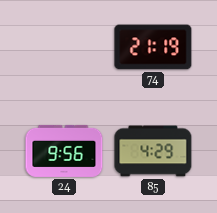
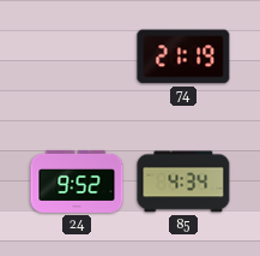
24: 9:56 -> 9:52 (77, 181)
85: 4:29 -> 4:34 (183, 181)
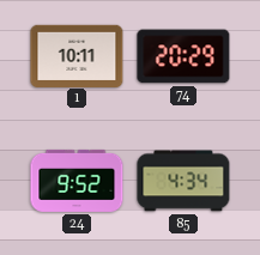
1: none -> 10:11 (77, 55)
74: 21:19 -> 20:29 (183, 56)
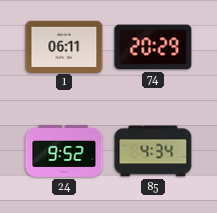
1: 10:11 -> 06:11 (64, 46)
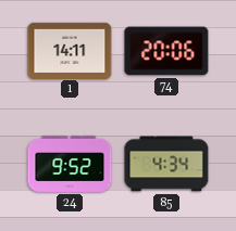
1: 06:11 -> 14:11 (70, 50)
74: 20:29 -> 20:06 (166, 51)
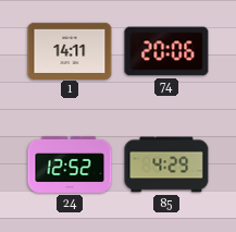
24: 9:52 -> 12:52 (70, 164)
85: 4:34 -> 4:29 (166, 164)
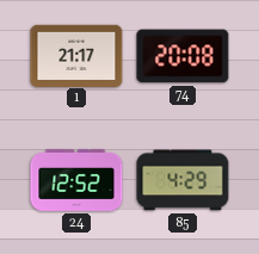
1: 14:11 -> 21:17 (76, 55)
74: 20:06 -> 20:08 (183, 56)
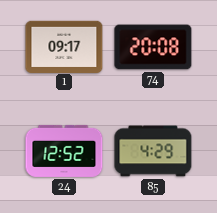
1: 21:17 -> 09:17 (64, 46)
